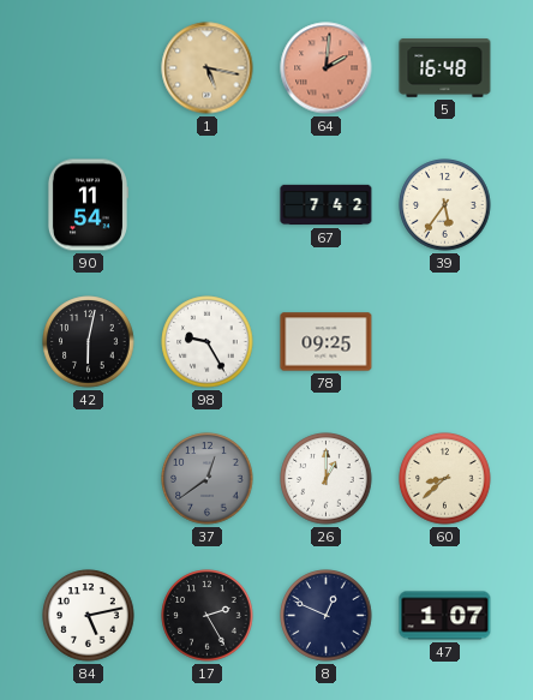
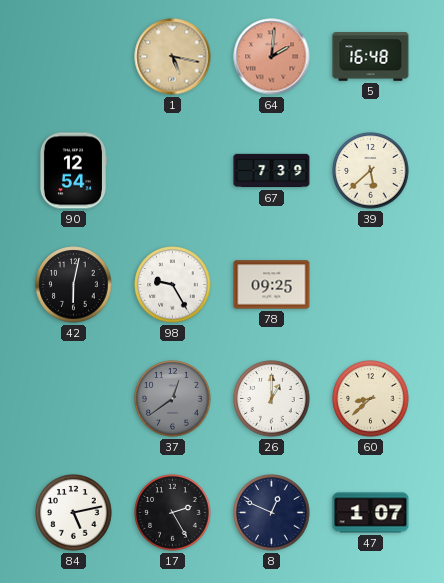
90: 11:54 -> 12:54 (73, 171)
67: 7:42 -> 7:39 (272, 171)
39: 5:36 -> 5:38 (371, 171)
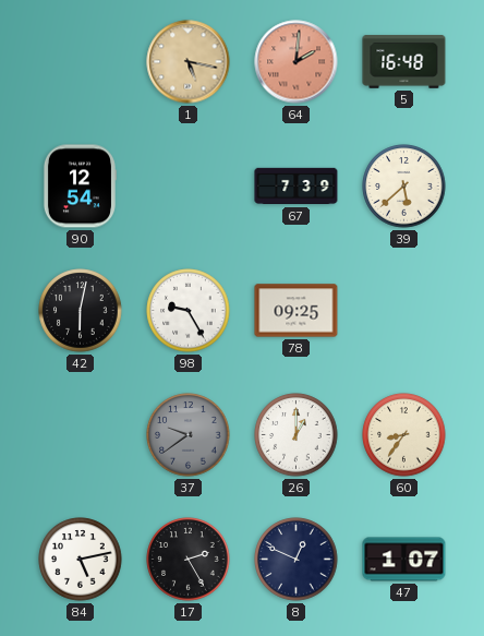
37: 12:39 -> 9:39 (189, 435)
60: 8:38 -> 8:36 (404, 435)
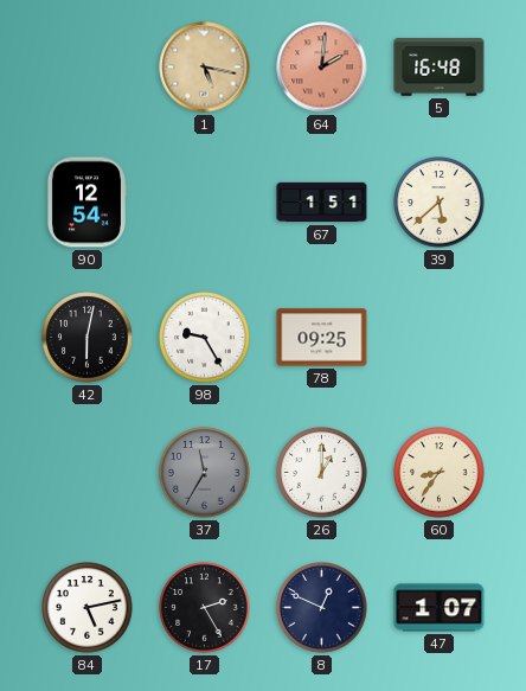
67: 7:39 -> 1:51 (322, 203)
37: 9:39 -> 11:35 (205, 473)
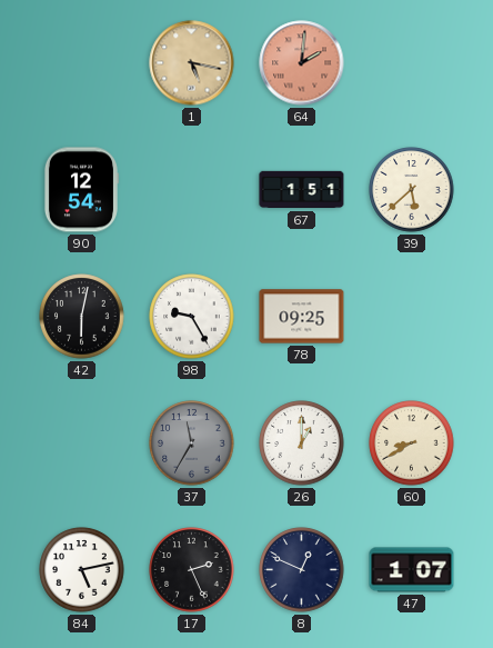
5: 16:48 -> none (440, 68)
60: 8:36 -> 8:40 (412, 443)
17: 2:25 -> 2:26 (192, 570)
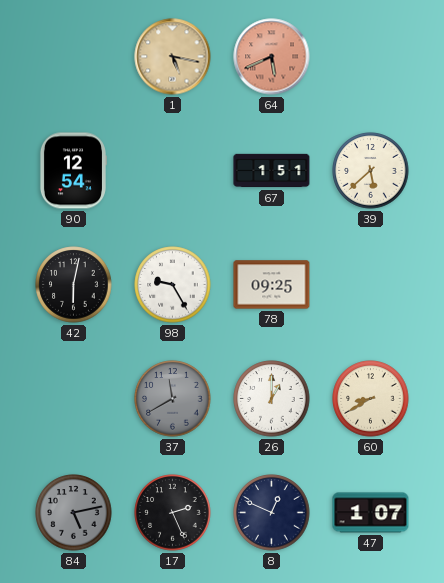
64: 2:01 -> 5:41 (272, 57)
37: 11:35 -> 11:40 (173, 399)
84 dial: white -> grey (74, 513)
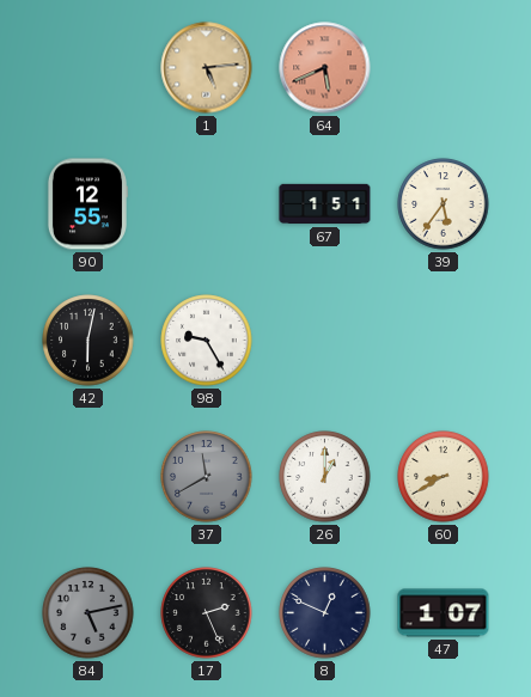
1: 5:17 -> 5:14 (207, 68)
90: 12:54 -> 12:55 (87, 204)
39: 5:38 -> 5:36 (444, 204)
78: 09:25 -> none (272, 285)
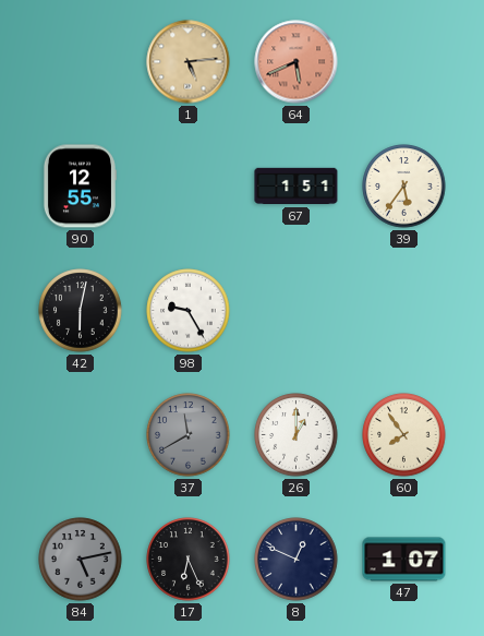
60: 8:40 -> 7:54 (404, 435)
17: 2:26 -> 6:26 (189, 560)
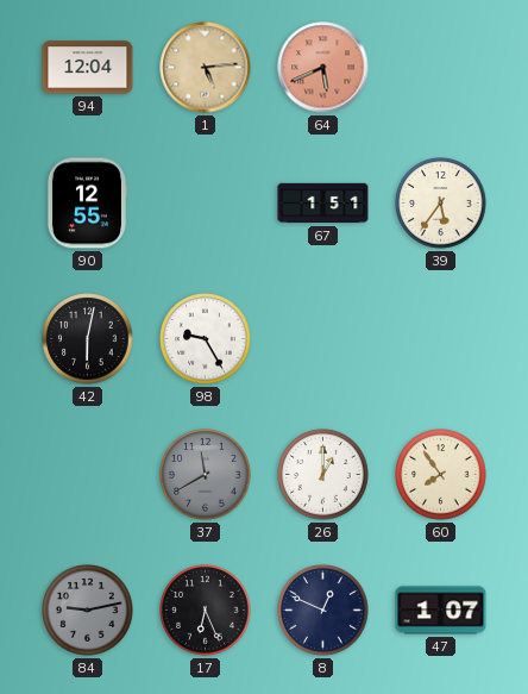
94: none -> 12:04 (88, 68)
84: 5:13 -> 9:13 (88, 611)
